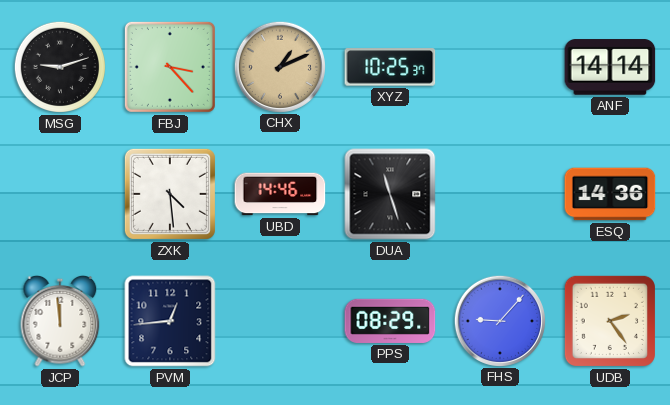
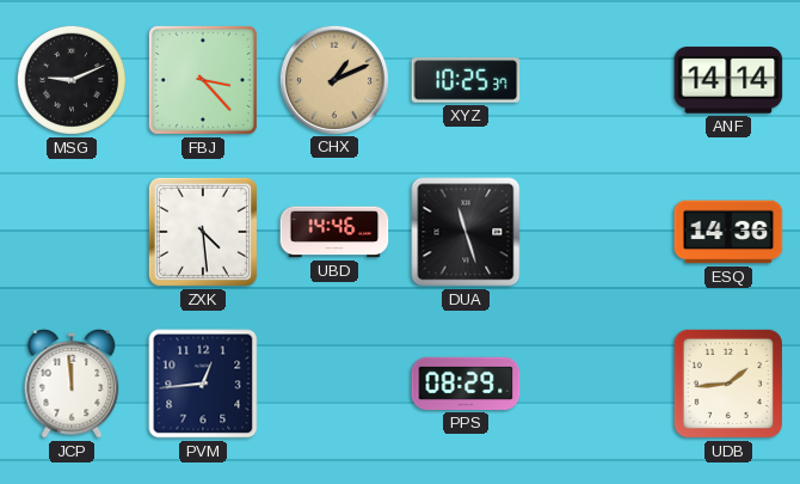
MSG: 9:12 -> 9:11 (72, 80)
FHS: 9:07 -> none (499, 320)
UDB: 2:24 -> 1:44 (728, 384)
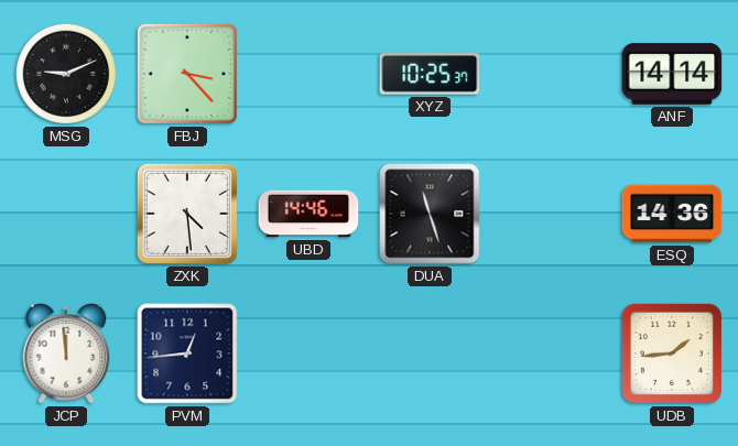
CHX: 1:11 -> none (333, 79)
PPS: 08:29 -> none (466, 384)
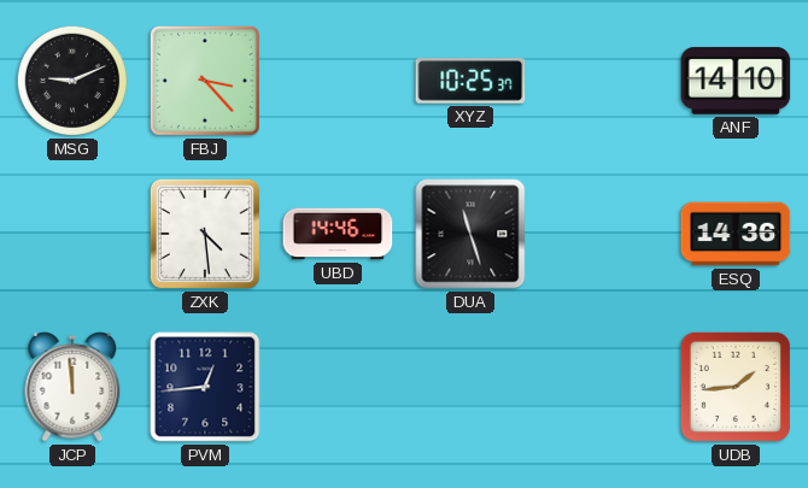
ANF: 14:14 -> 14:10 (736, 81)
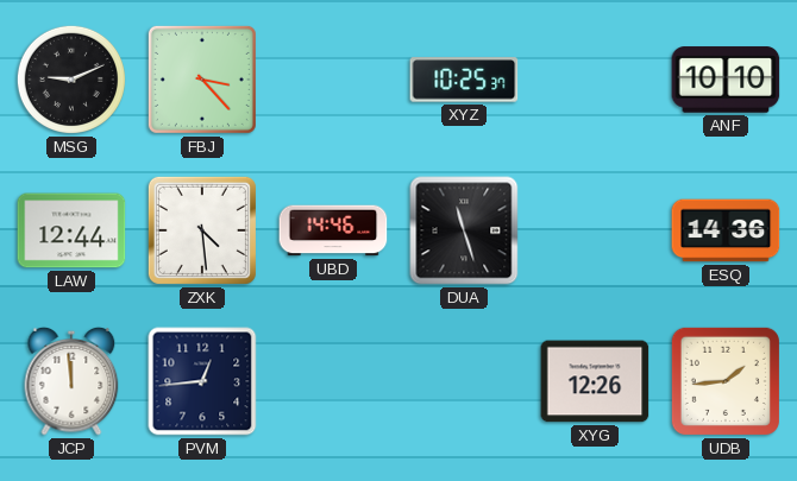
ANF: 14:10 -> 10:10 (726, 80)
LAW: none -> 12:44 (71, 230)
XYG: none -> 12:26 (595, 381)
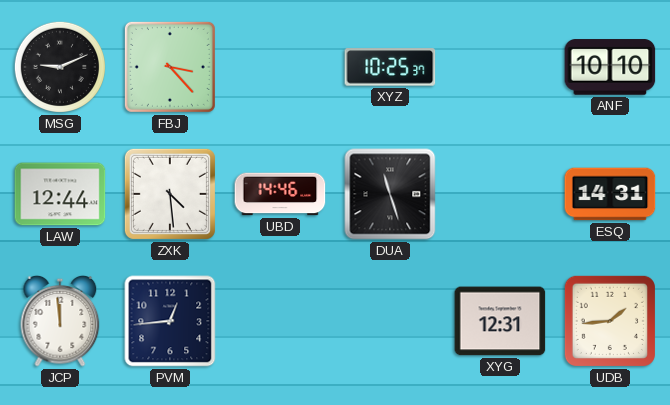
ESQ: 14:36 -> 14:31 (610, 194)
XYG: 12:26 -> 12:31 (500, 321)
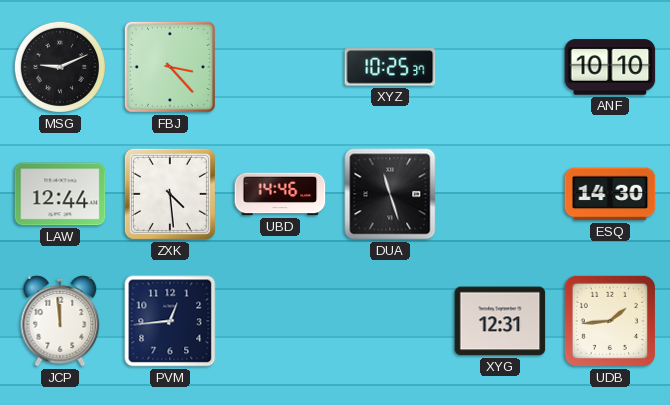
ESQ: 14:31 -> 14:30 (610, 194)
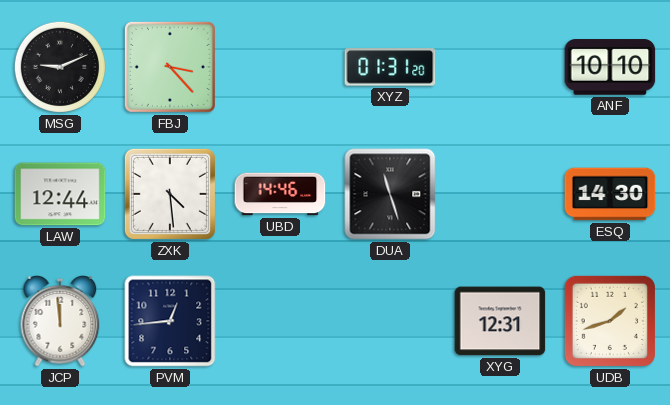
XYZ: 10:25 -> 01:31 (390, 67)
UDB: 1:44 -> 1:42 (610, 321)
